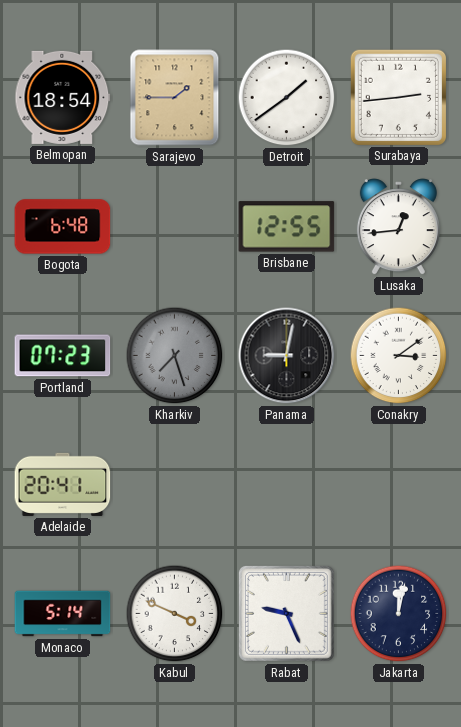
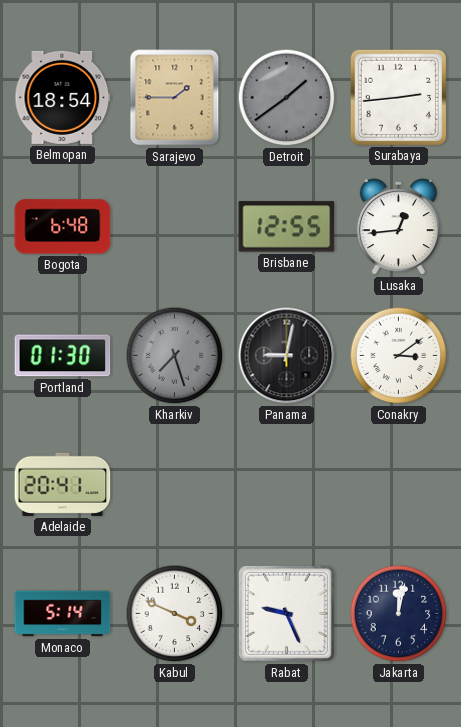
Detroit dial: white -> grey (287, 98)
Portland: 07:23 -> 01:30 (63, 356)
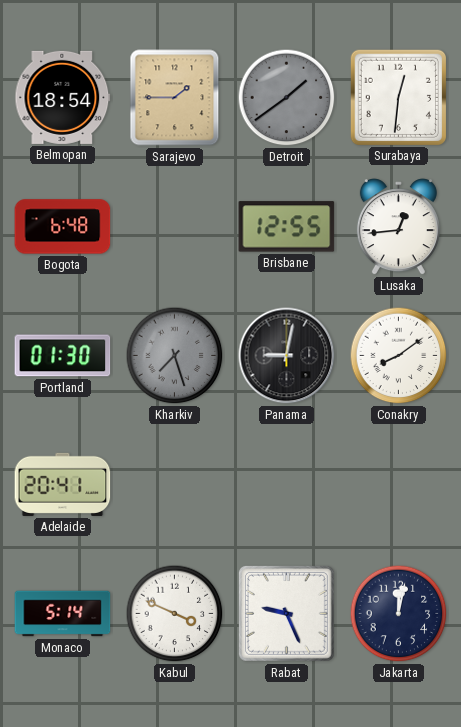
Surabaya: 2:44 -> 12:31 (398, 97)
Conakry: 3:09 -> 8:09 (399, 356)
